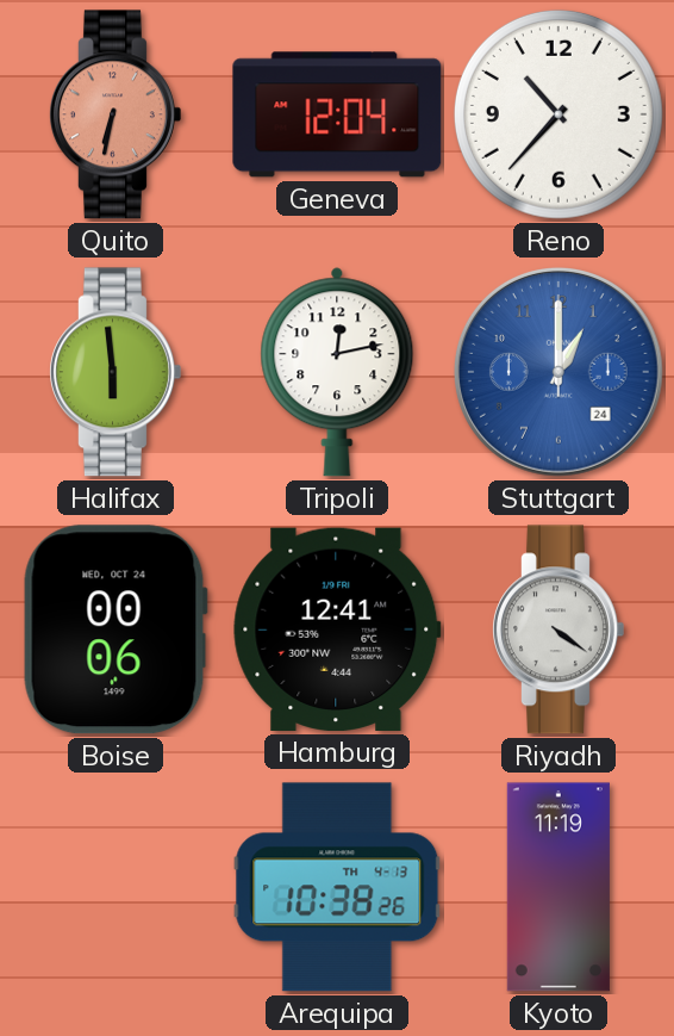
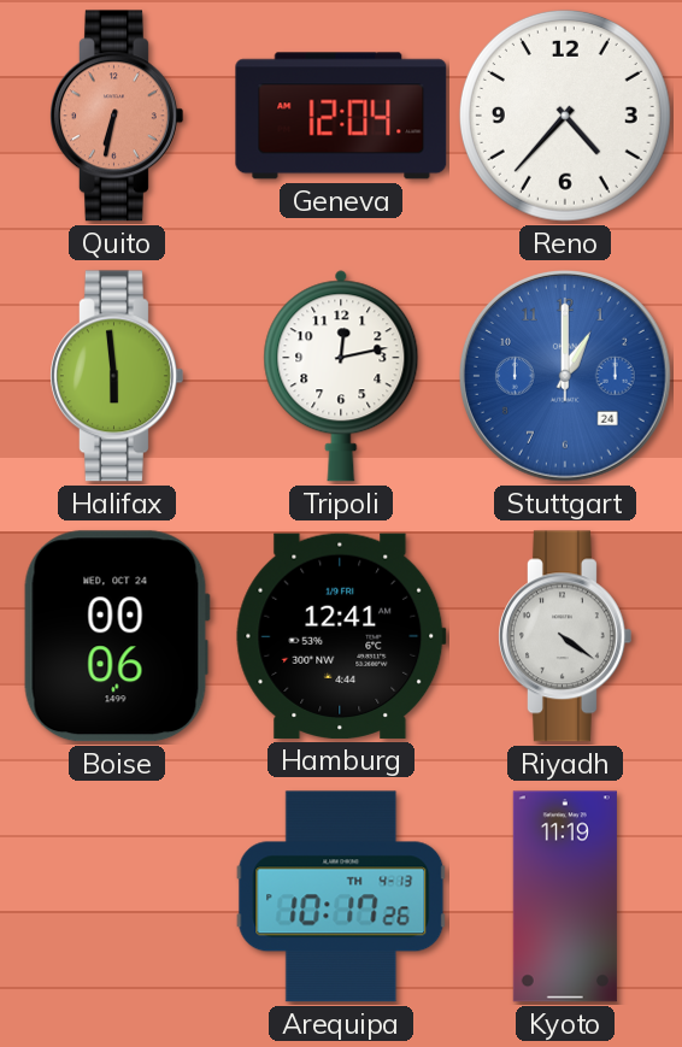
Reno: 10:37 -> 4:37 (565, 116)
Arequipa: 10:38 -> 10:17 (341, 896)
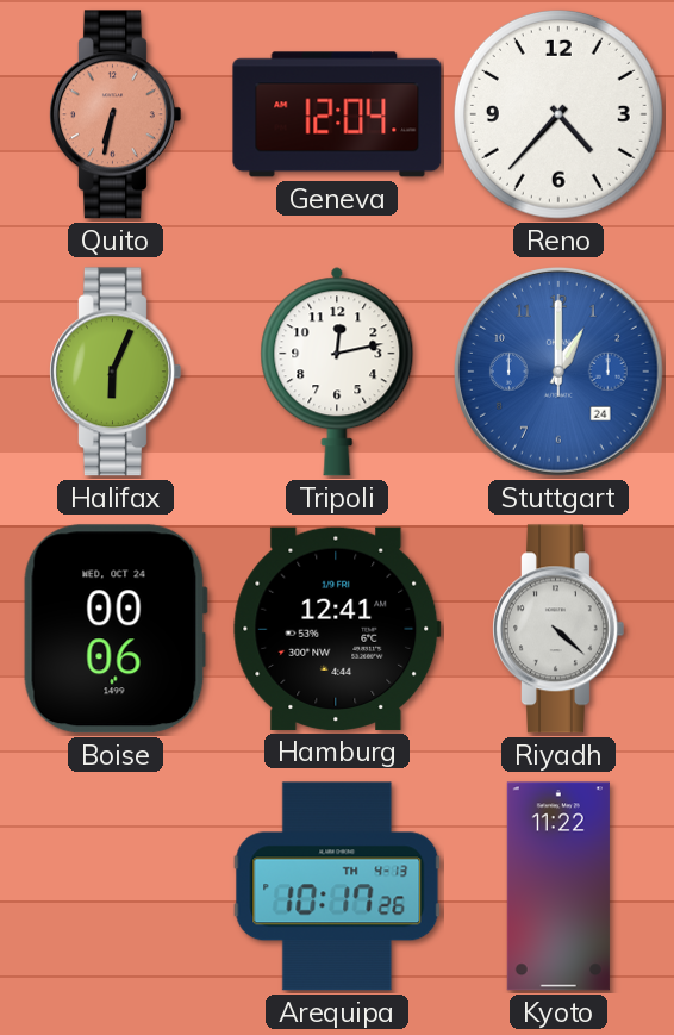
Halifax: 5:59 -> 6:04 (116, 372)
Riyadh: 4:21 -> 4:22 (558, 629)
Kyoto: 11:19 -> 11:22 (558, 886)
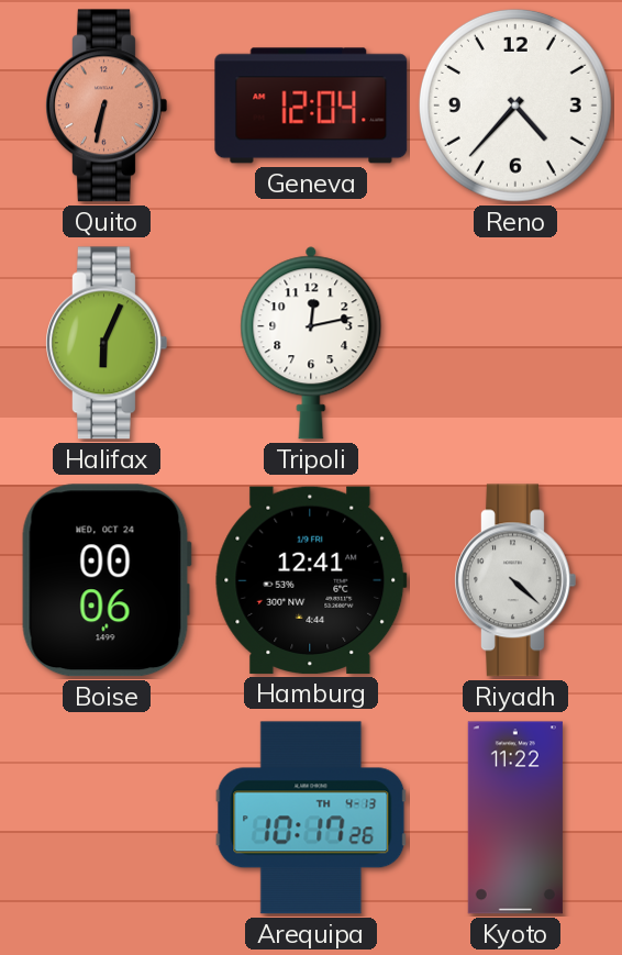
Stuttgart: 1:00 -> none (558, 372)
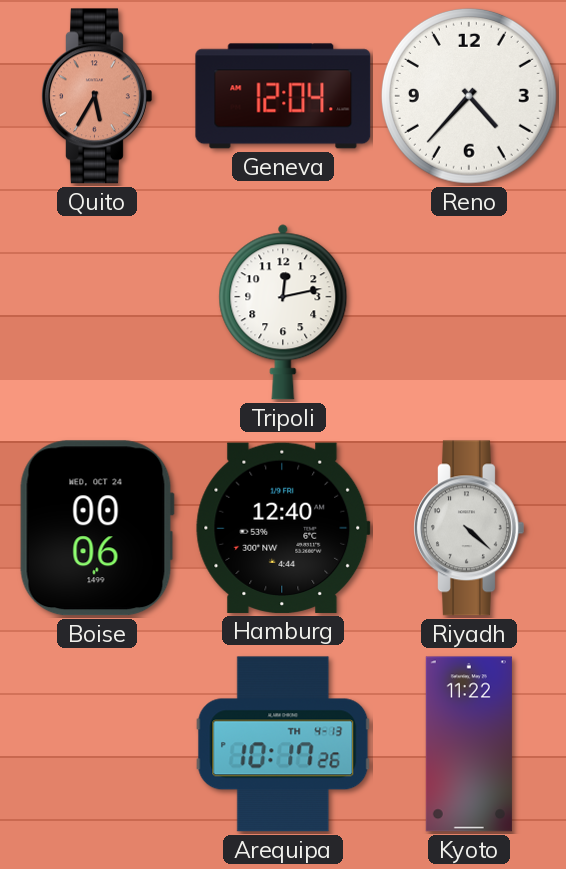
Quito: 6:32 -> 5:35 (97, 96)
Halifax: 6:04 -> none (107, 343)
Hamburg: 12:41 -> 12:40 (283, 528)
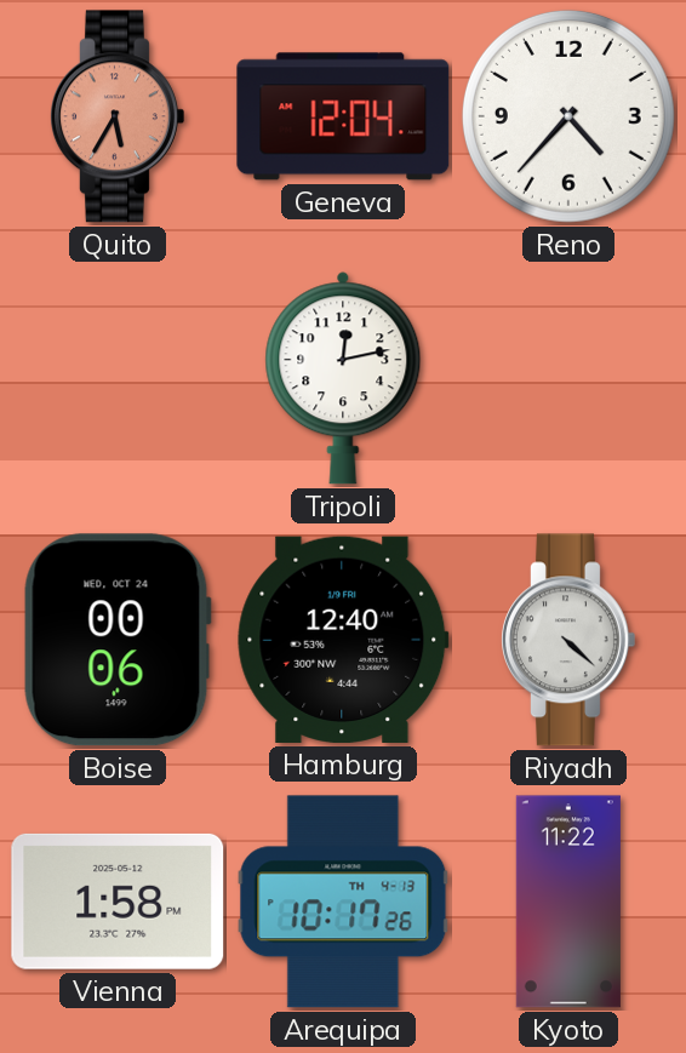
Vienna: none -> 1:58 (118, 902)
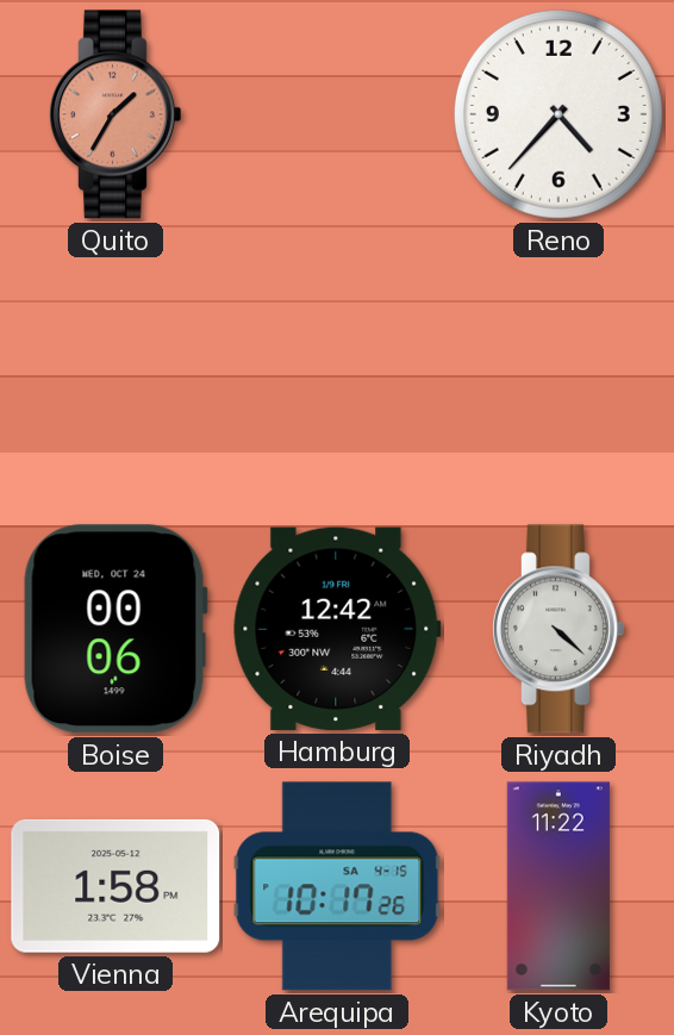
Quito: 5:35 -> 1:35 (116, 114)
Geneva: 12:04 -> none (343, 116)
Tripoli: 12:13 -> none (343, 378)
Hamburg: 12:40 -> 12:42 (337, 629)
Arequipa date: TH 4-13 -> SA 4-15 (337, 886)
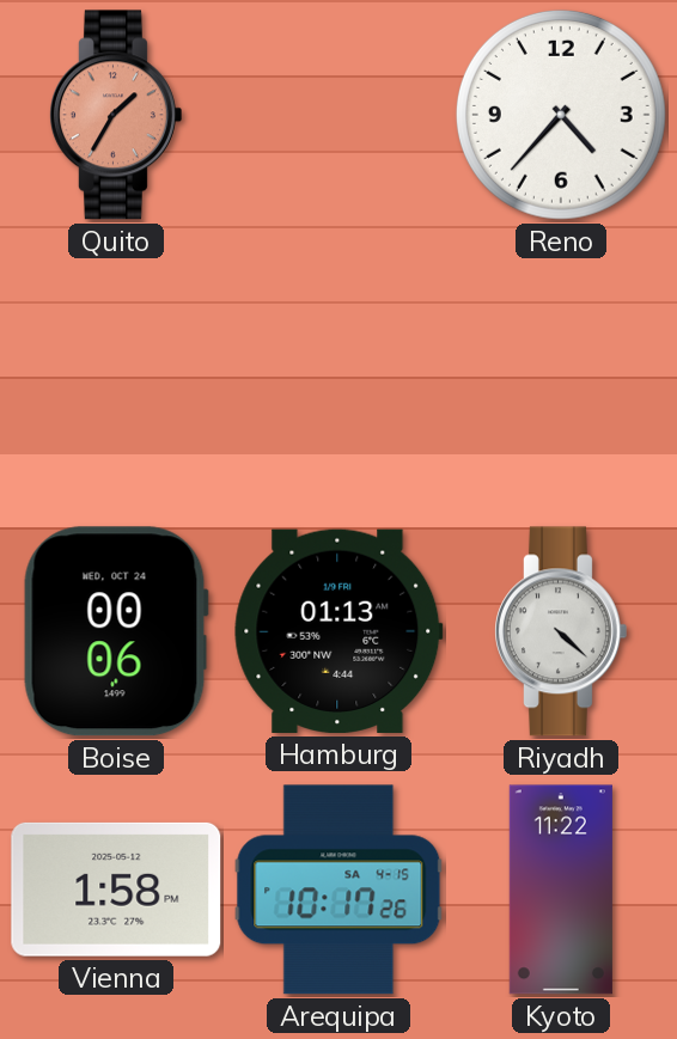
Hamburg: 12:42 -> 01:13 (338, 631)
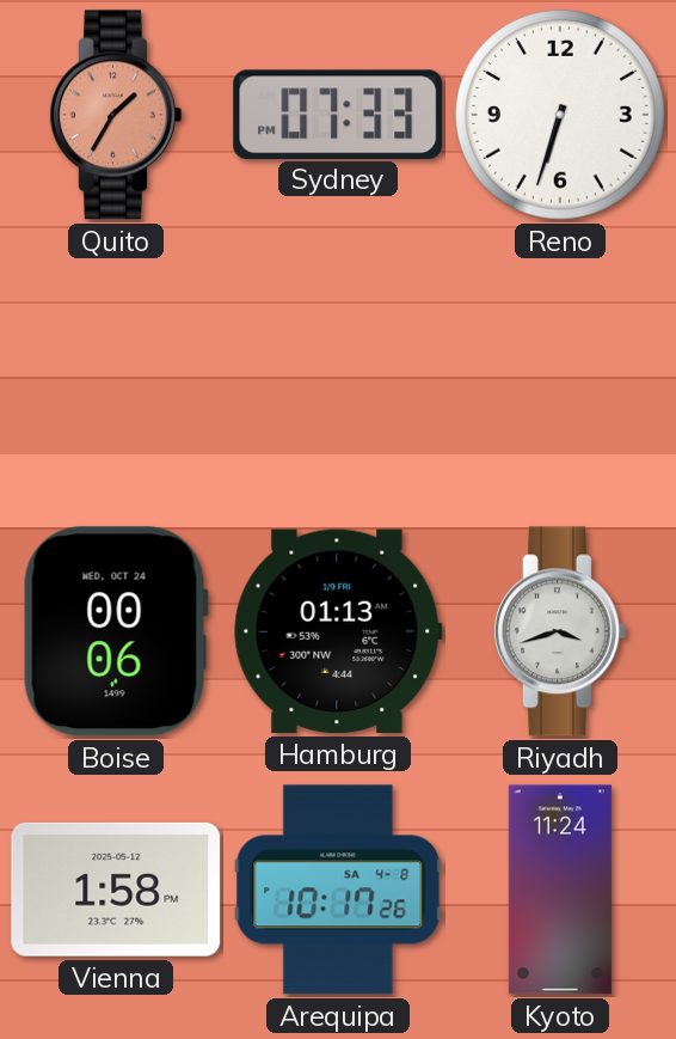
Sydney: none -> 07:33 (338, 114)
Reno: 4:37 -> 6:33 (560, 115)
Riyadh: 4:22 -> 3:42 (560, 631)
Arequipa date: SA 4-15 -> SA 4-8 (338, 890)
Kyoto: 11:22 -> 11:24 (560, 890)
